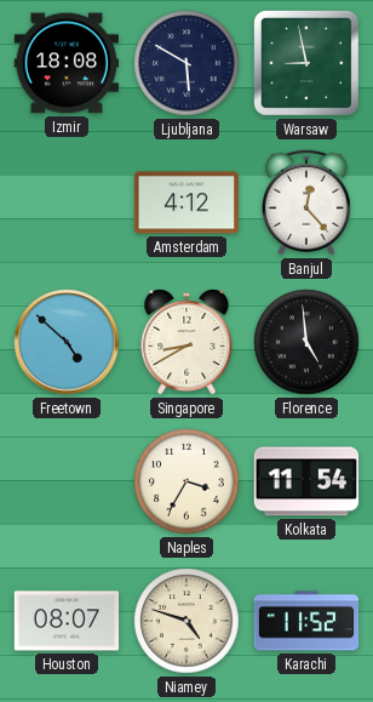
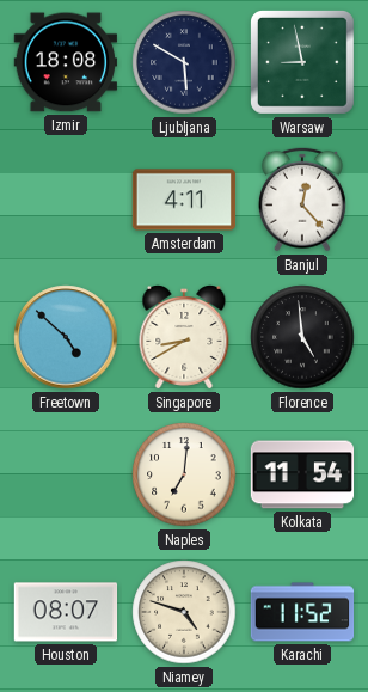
Amsterdam: 4:12 -> 4:11 (184, 200)
Naples: 3:35 -> 7:01 (184, 474)
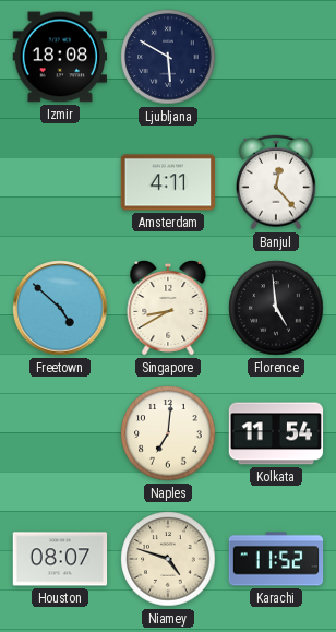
Warsaw: 8:58 -> none (302, 62)
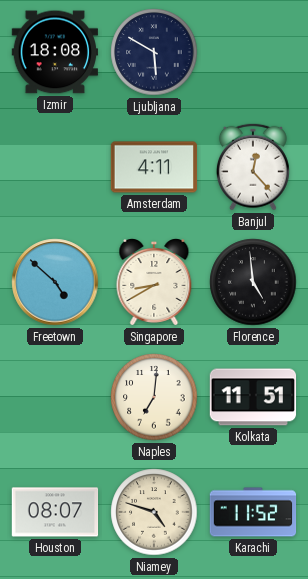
Kolkata: 11:54 -> 11:51 (253, 397)
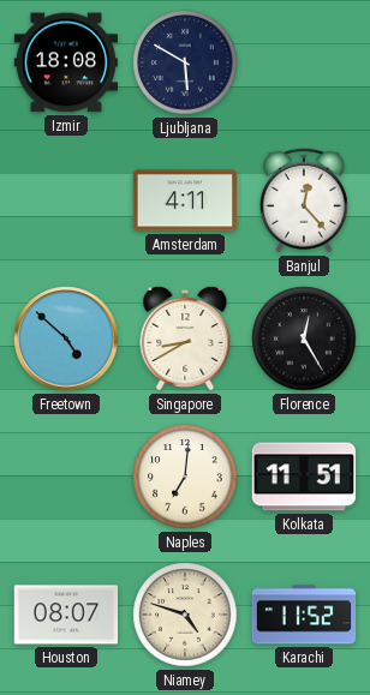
Florence: 4:59 -> 12:25 (304, 338)
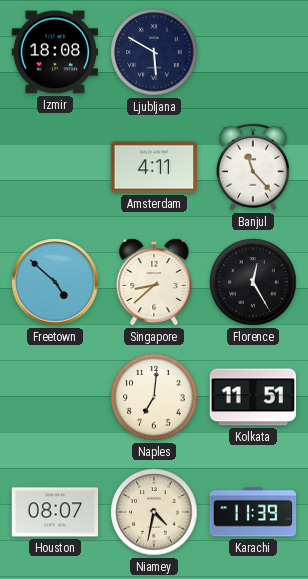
Banjul: 12:23 -> 11:23 (253, 167)
Singapore: 8:40 -> 8:38 (154, 283)
Niamey: 4:48 -> 4:32 (154, 512)
Karachi: 11:52 -> 11:39 (253, 512)
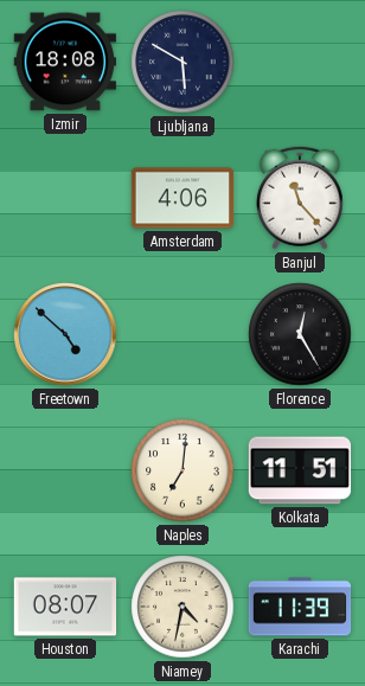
Amsterdam: 4:11 -> 4:06 (182, 198)
Singapore: 8:38 -> none (154, 283)
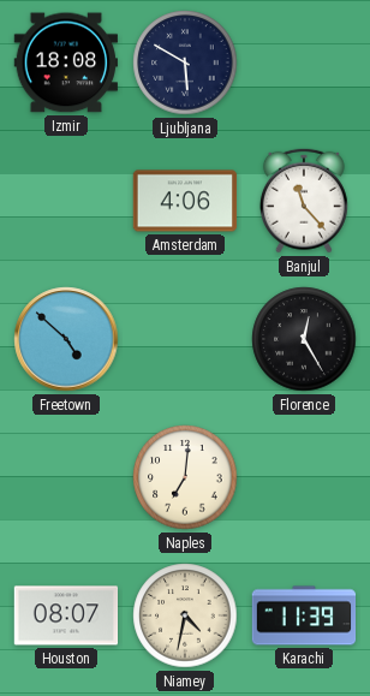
Kolkata: 11:51 -> none (300, 470)
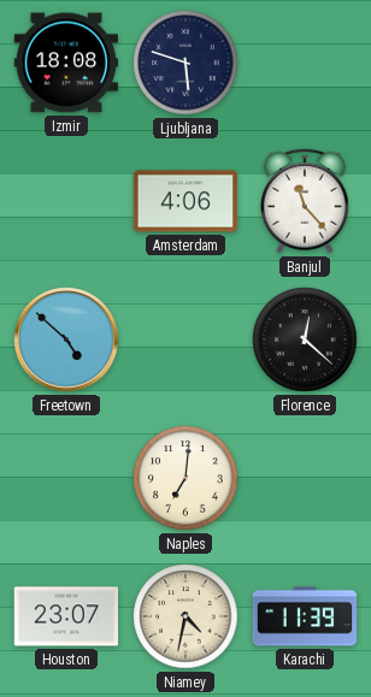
Ljubljana: 5:50 -> 5:48 (185, 63)
Florence: 12:25 -> 12:22 (305, 339)
Houston: 08:07 -> 23:07 (66, 616)
